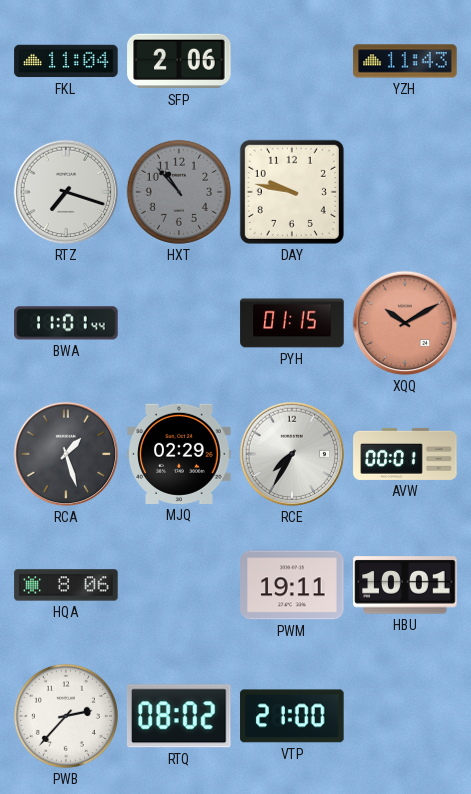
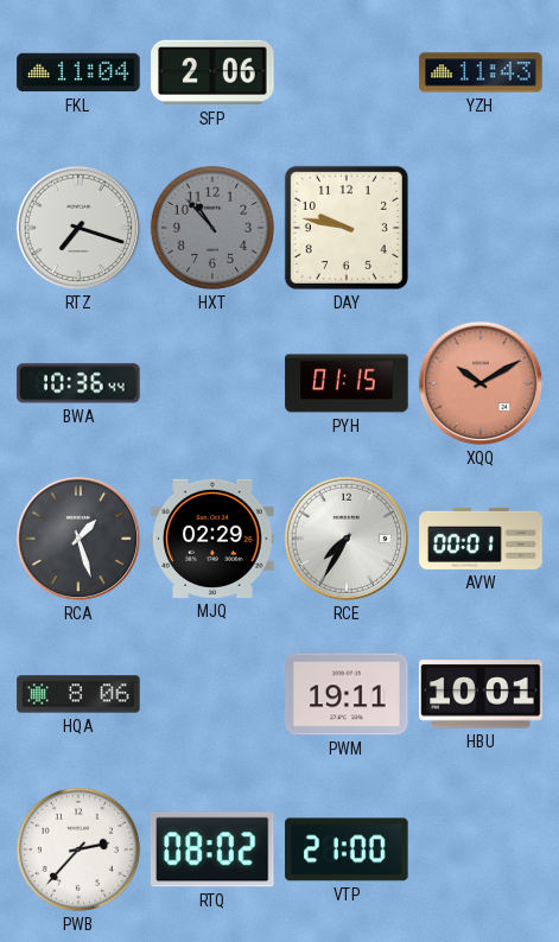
BWA: 11:01 -> 10:36 (78, 383)
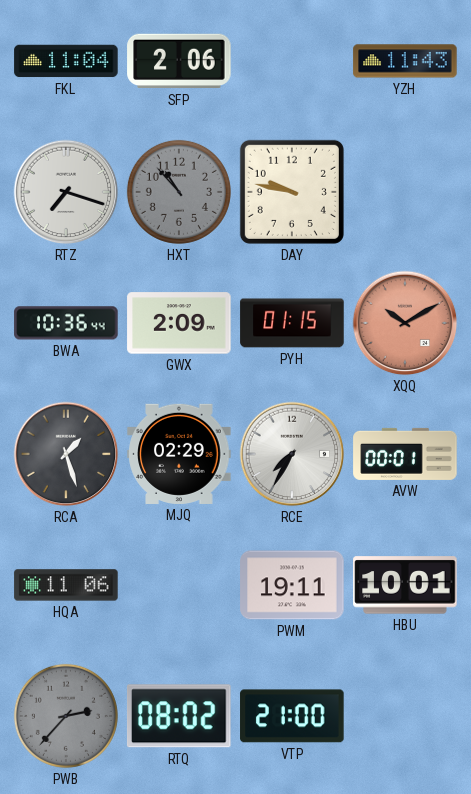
GWX: none -> 2:09 (179, 323)
HQA: 8:06 -> 11:06 (66, 585)
PWB dial: white -> grey (66, 716)
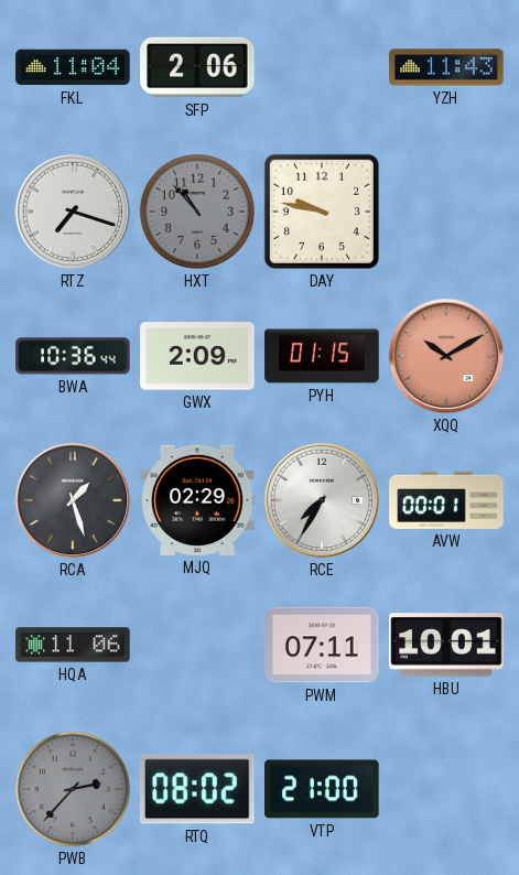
PWM: 19:11 -> 07:11 (322, 645)
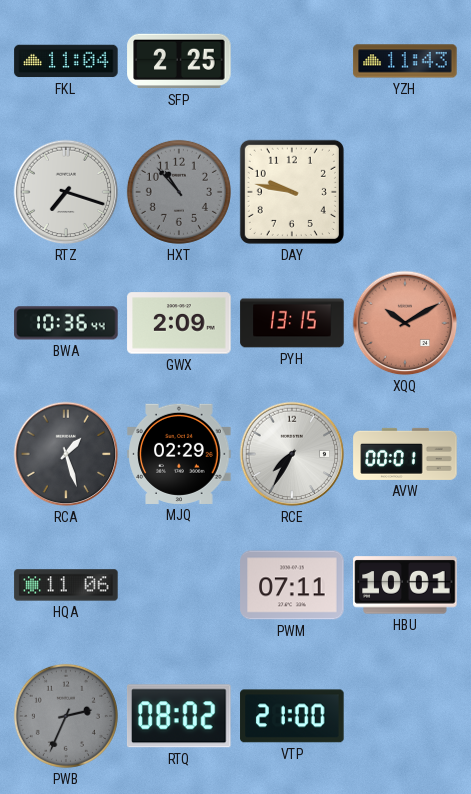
SFP: 2:06 -> 2:25 (179, 61)
PYH: 01:15 -> 13:15 (292, 323)
PWB: 2:37 -> 2:34 (66, 716)
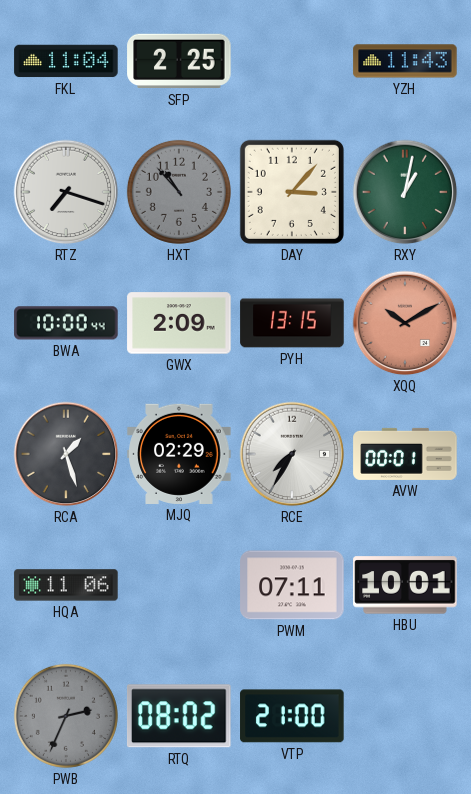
DAY: 9:47 -> 3:07 (292, 192)
RXY: none -> 1:02 (405, 192)
BWA: 10:36 -> 10:00 (66, 323)
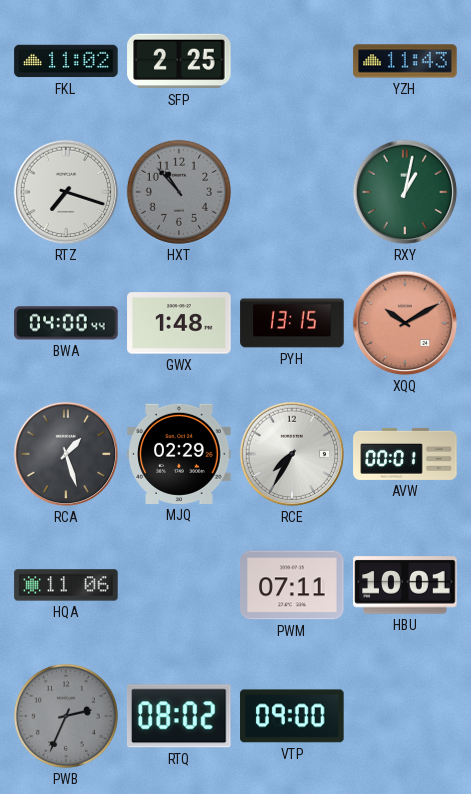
FKL: 11:04 -> 11:02 (66, 61)
DAY: 3:07 -> none (292, 192)
BWA: 10:00 -> 04:00 (66, 323)
GWX: 2:09 -> 1:48 (179, 323)
VTP: 21:00 -> 09:00 (292, 716)
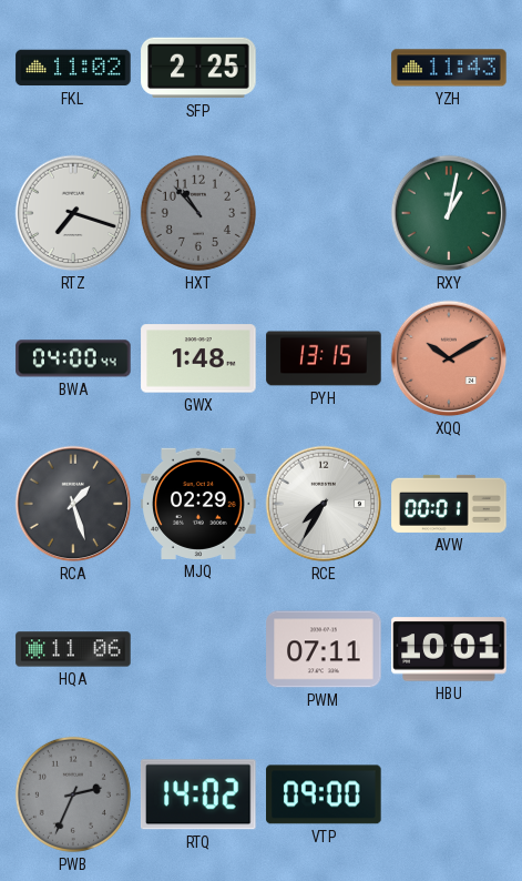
RTQ: 08:02 -> 14:02 (198, 794)
